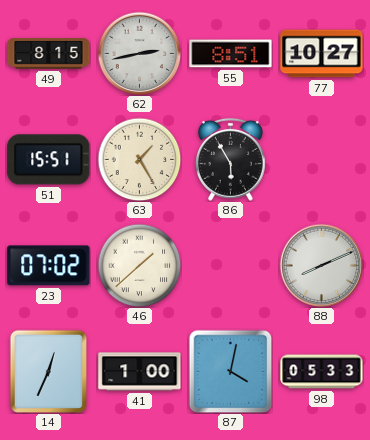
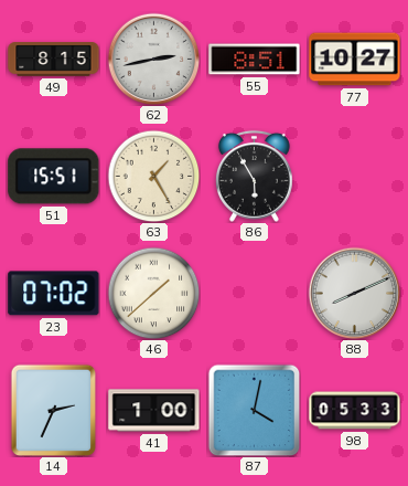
14: 12:34 -> 2:34 (53, 410)
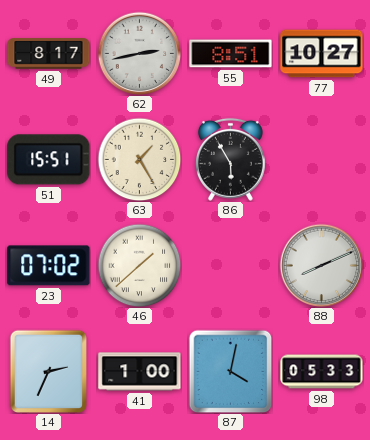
49: 8:15 -> 8:17 (49, 54)
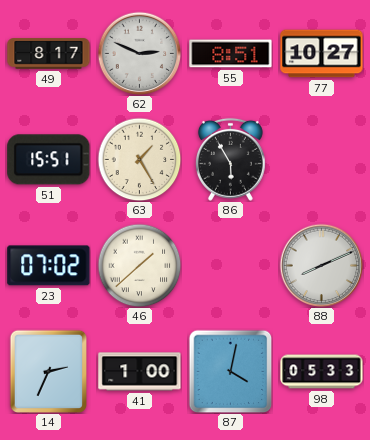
62: 2:43 -> 2:49 (139, 53)
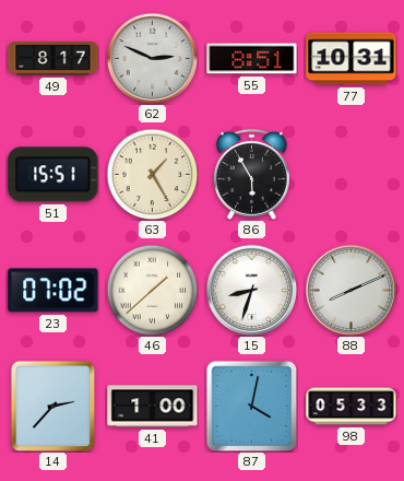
77: 10:27 -> 10:31 (352, 59)
15: none -> 8:33 (251, 290)
14: 2:34 -> 2:37 (52, 406)
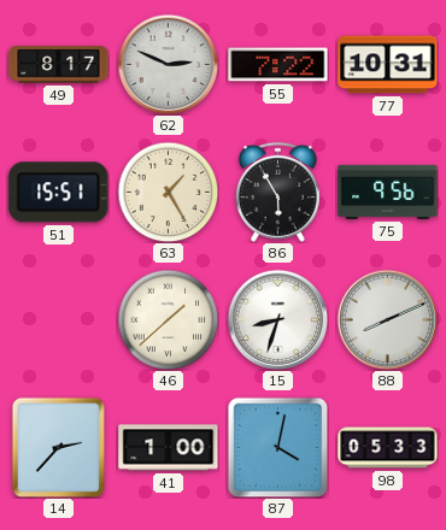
55: 8:51 -> 7:22 (278, 65)
75: none -> 9:56 (388, 192)
23: 07:02 -> none (54, 291)
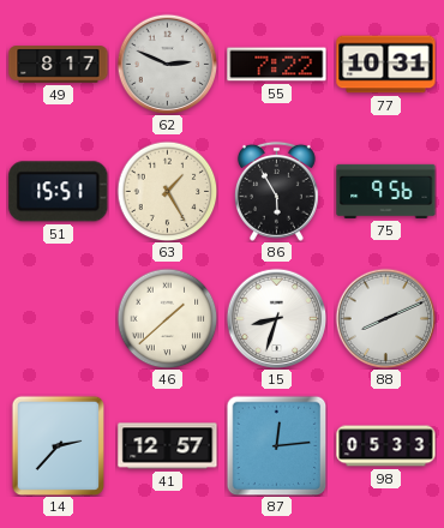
41: 1:00 -> 12:57 (168, 446)
87: 4:02 -> 12:14 (276, 445)
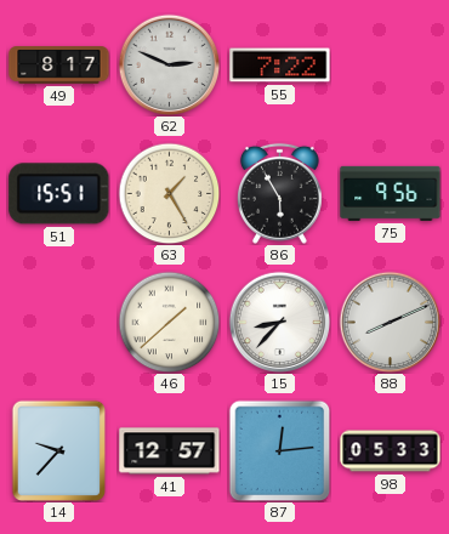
77: 10:31 -> none (386, 65)
15: 8:33 -> 8:37 (279, 322)
14: 2:37 -> 9:37 (58, 450)
